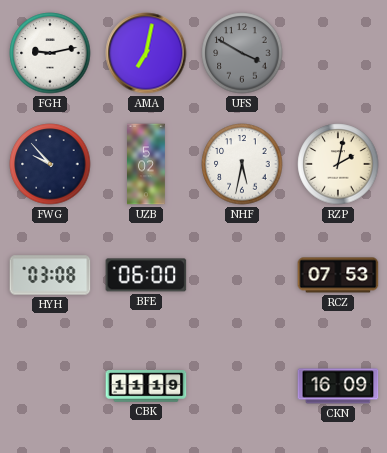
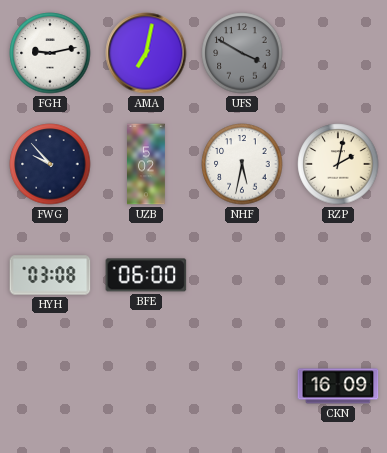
RCZ: 07:53 -> none (338, 275)
CBK: 11:19 -> none (146, 386)
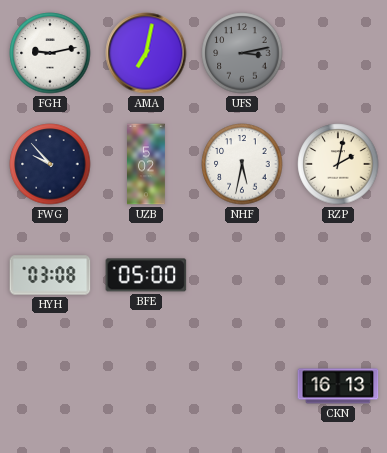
UFS: 3:50 -> 3:13 (242, 53)
BFE: 06:00 -> 05:00 (146, 275)
CKN: 16:09 -> 16:13 (338, 386)
